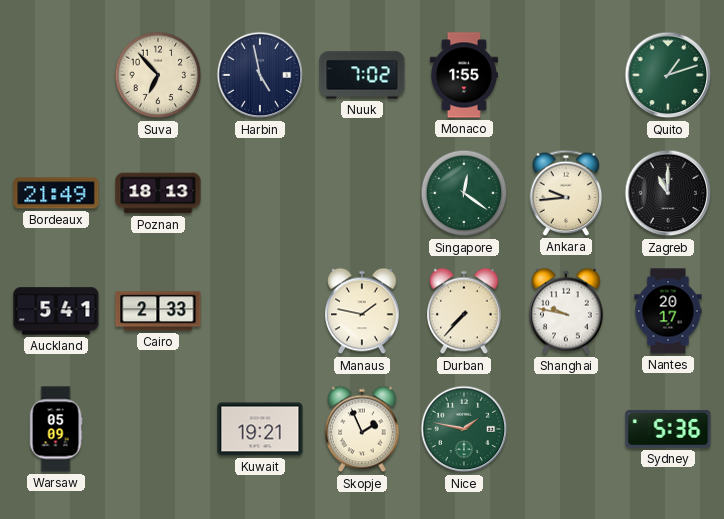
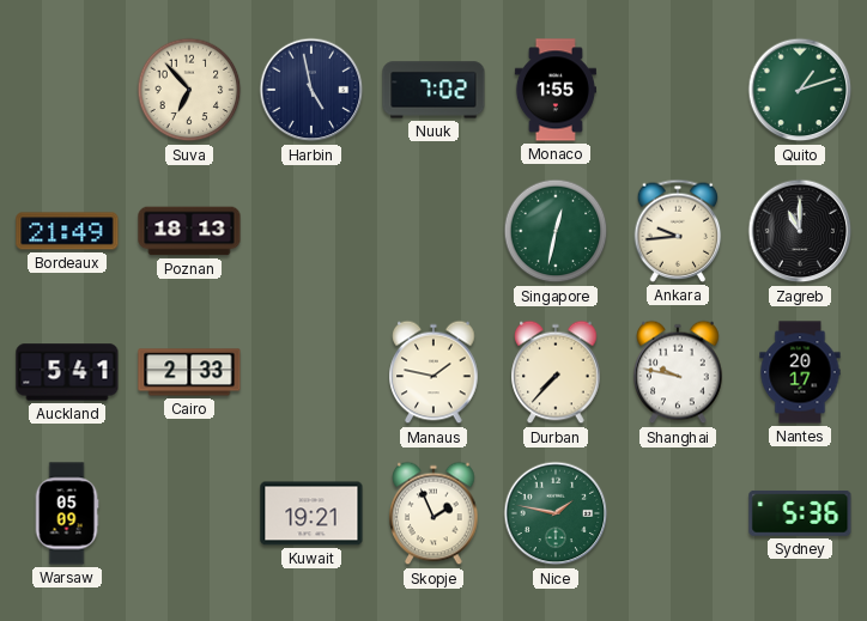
Singapore: 12:21 -> 12:32 (556, 231)
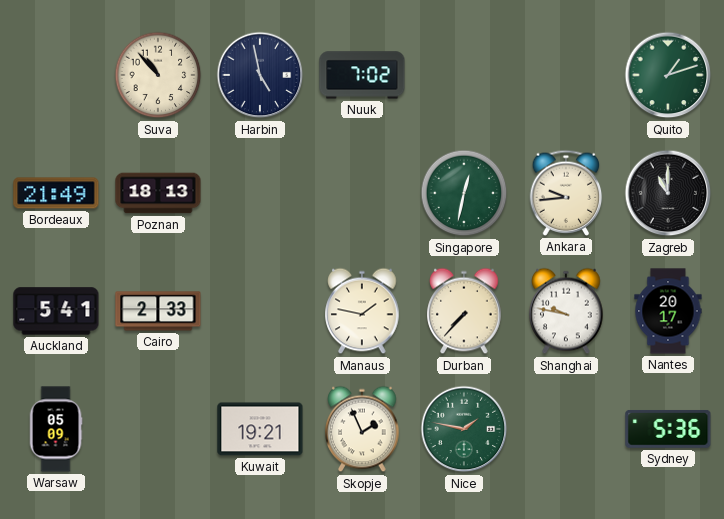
Suva: 6:53 -> 10:53 (158, 75)
Monaco: 1:55 -> none (556, 90)
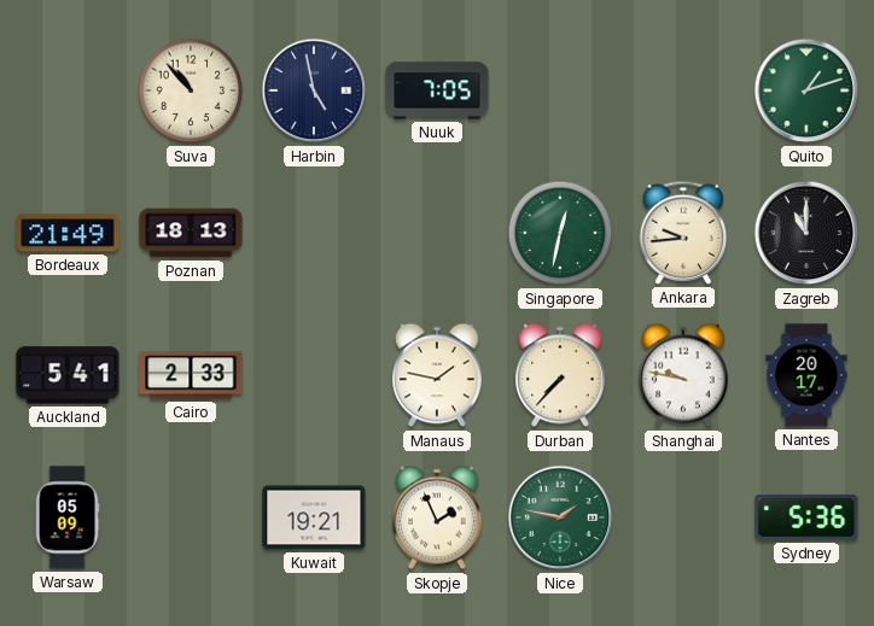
Nuuk: 7:02 -> 7:05 (437, 90)
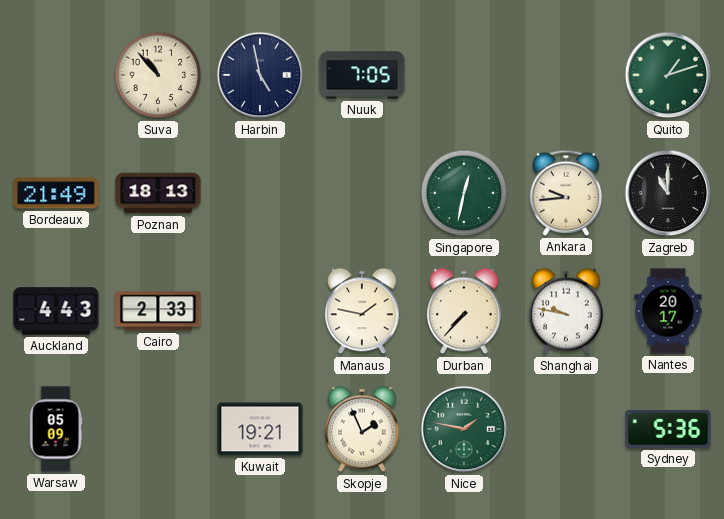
Auckland: 5:41 -> 4:43 (56, 311)
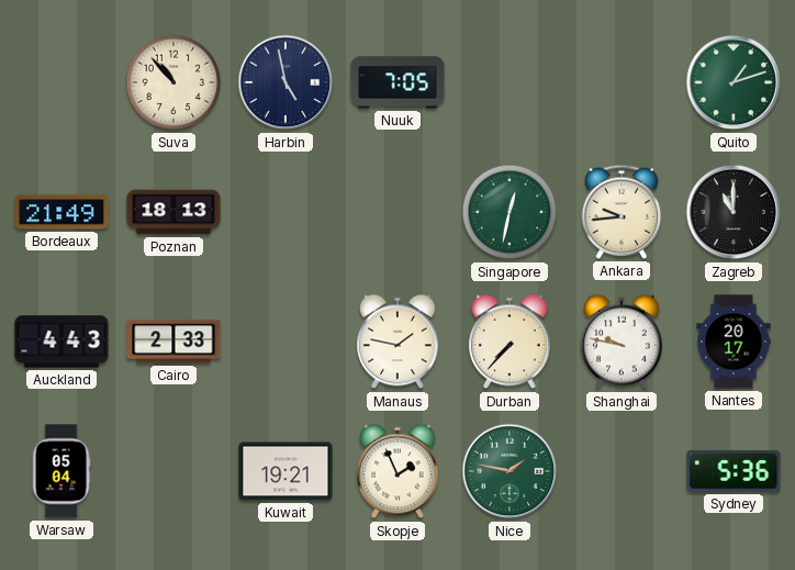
Warsaw: 05:09 -> 05:04 (61, 471)
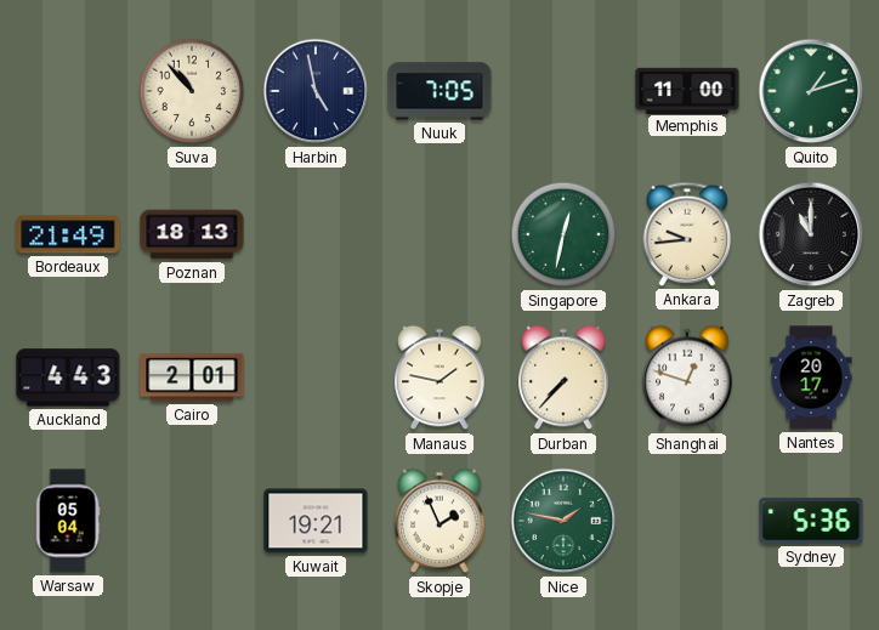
Memphis: none -> 11:00 (687, 90)
Cairo: 2:33 -> 2:01 (192, 378)
Shanghai: 9:47 -> 12:48 (687, 378)
